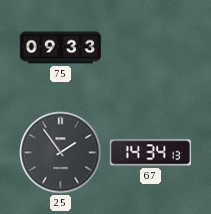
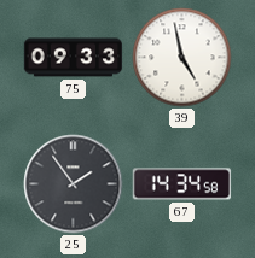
39: none -> 4:58 (182, 58)
67: 14:34:13 -> 14:34:58 (182, 184)
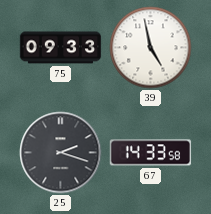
25: 1:54 -> 2:18 (61, 153)
67: 14:34 -> 14:33 (151, 153)
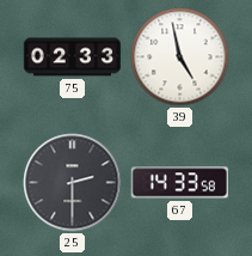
75: 09:33 -> 02:33 (73, 57)
25: 2:18 -> 2:30 (73, 183)
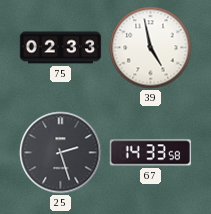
25: 2:30 -> 2:27 (61, 153)
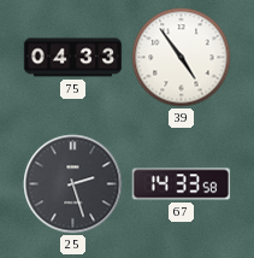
75: 02:33 -> 04:33 (73, 58)
39: 4:58 -> 4:54 (182, 58)
